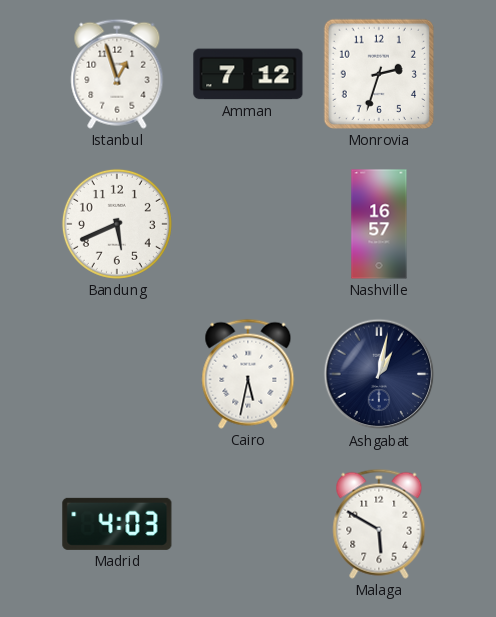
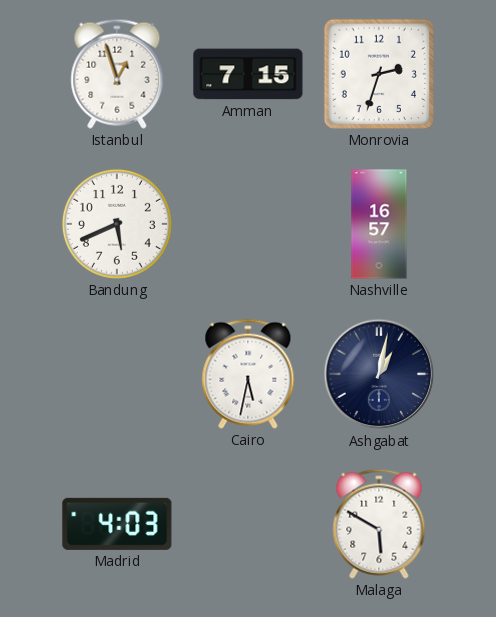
Amman: 7:12 -> 7:15 (248, 74)
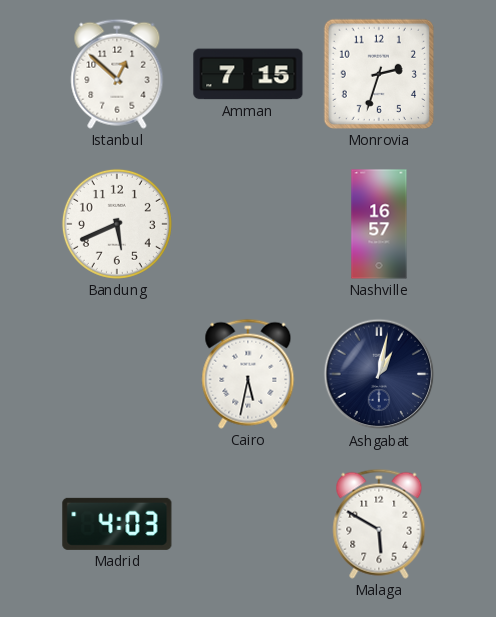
Istanbul: 12:57 -> 12:52 (117, 74)
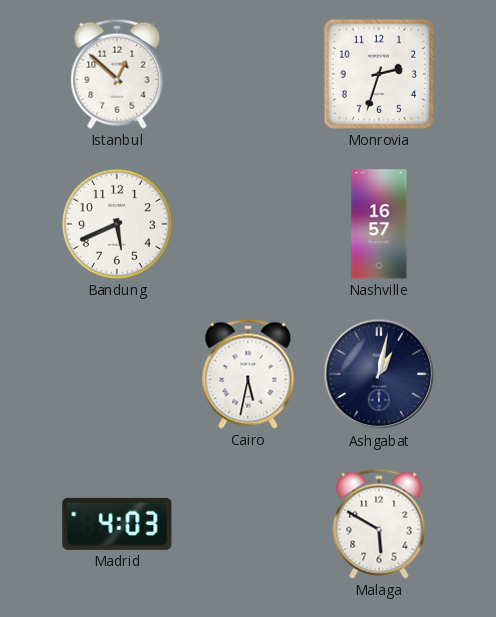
Amman: 7:15 -> none (248, 74)
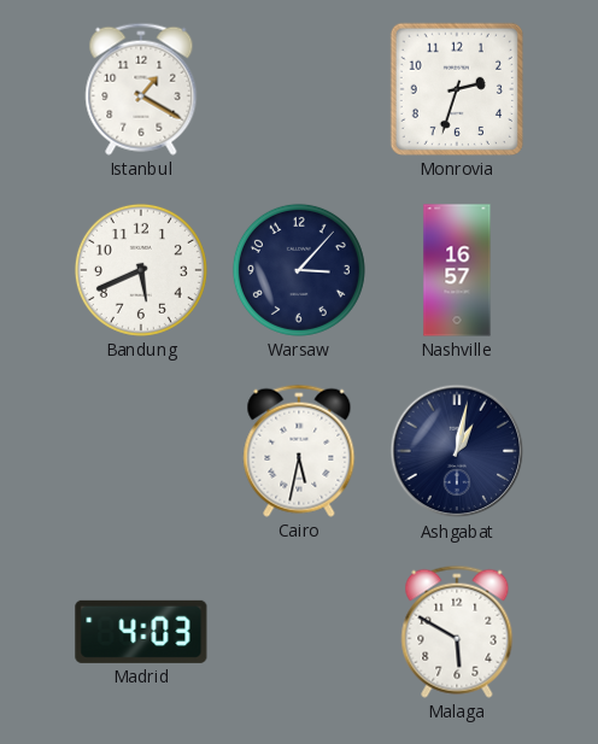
Istanbul: 12:52 -> 1:20 (141, 89)
Warsaw: none -> 3:07 (299, 270)
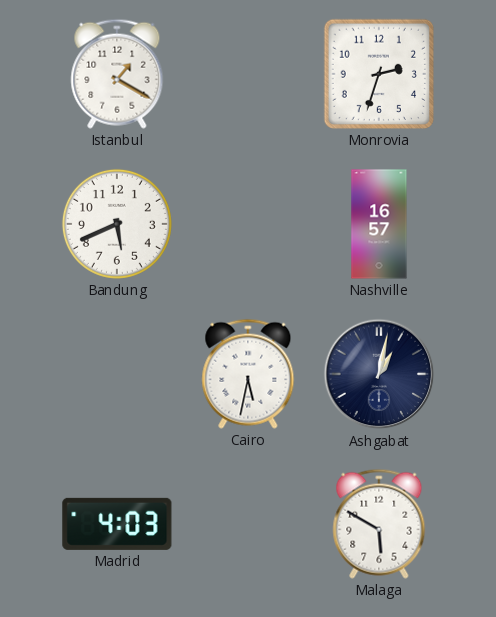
Warsaw: 3:07 -> none (299, 270)
